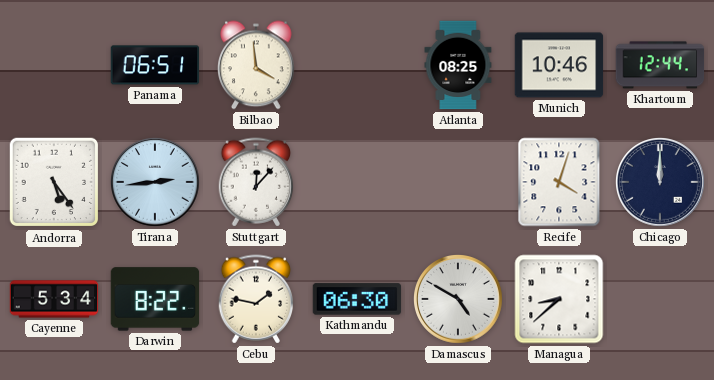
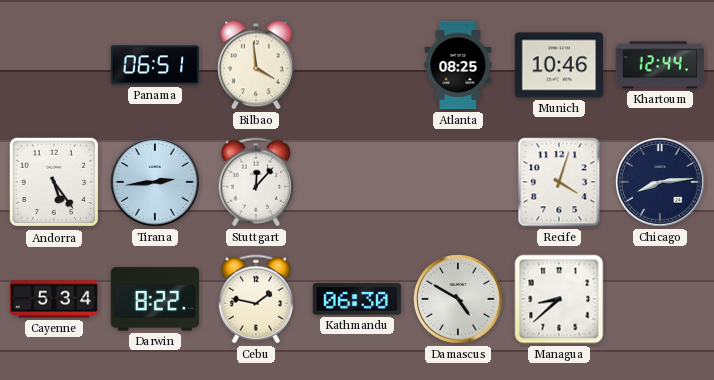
Chicago: 12:00 -> 8:14 (661, 183)
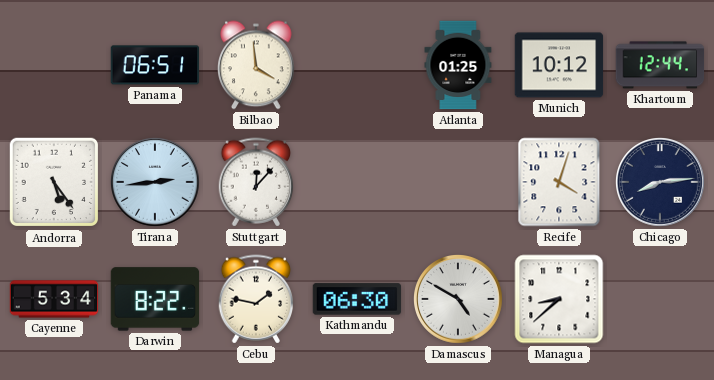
Atlanta: 08:25 -> 01:25 (458, 65)
Munich: 10:46 -> 10:12 (559, 65)
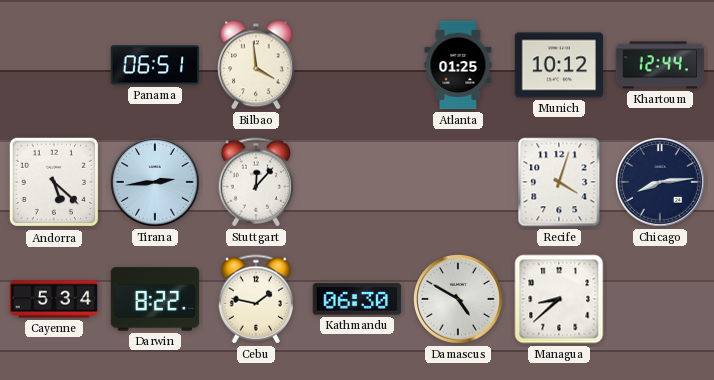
Andorra: 5:24 -> 5:22 (54, 182)
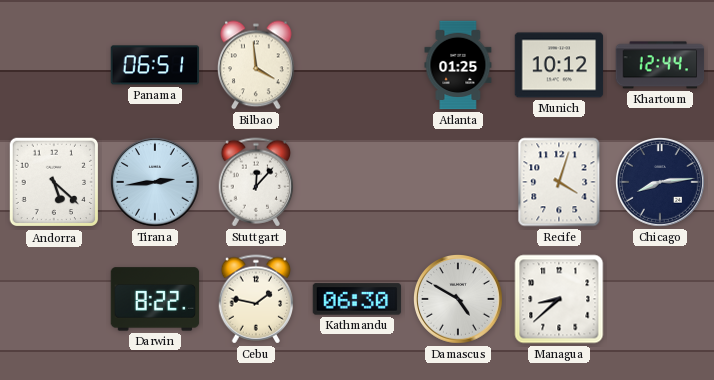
Cayenne: 5:34 -> none (54, 299)
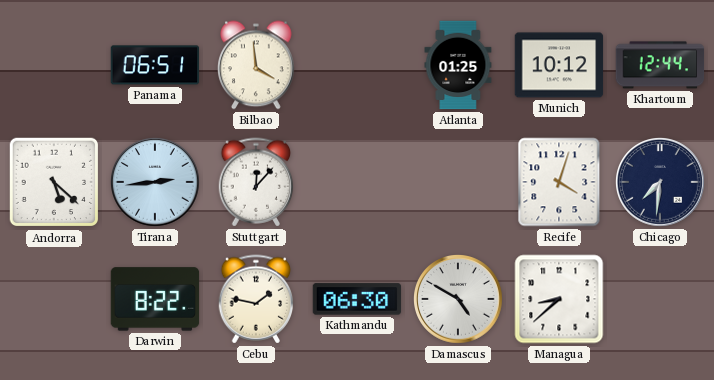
Chicago: 8:14 -> 7:31 (661, 183)
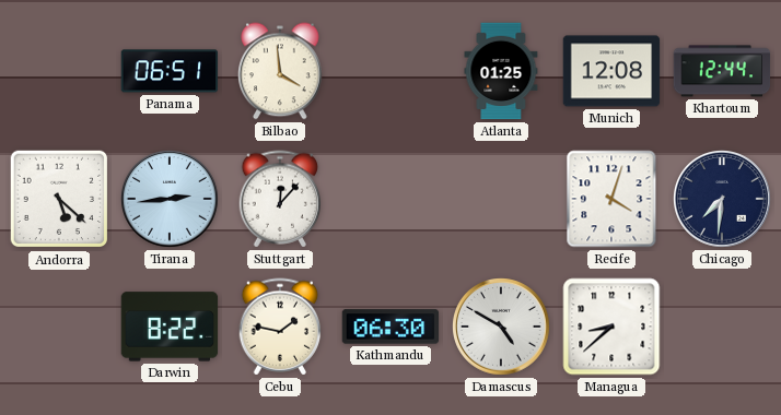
Munich: 10:12 -> 12:08 (611, 71)
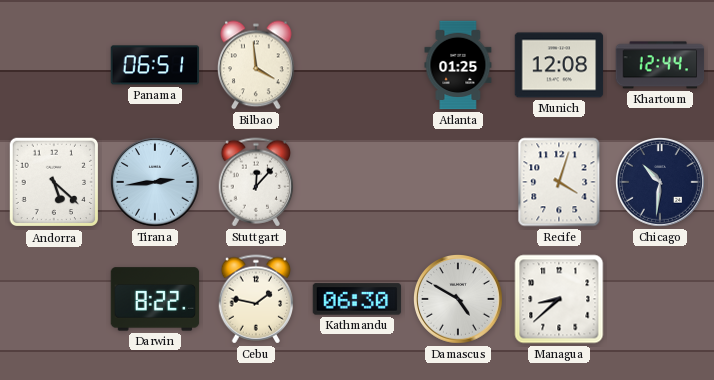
Chicago: 7:31 -> 10:31 (661, 183)
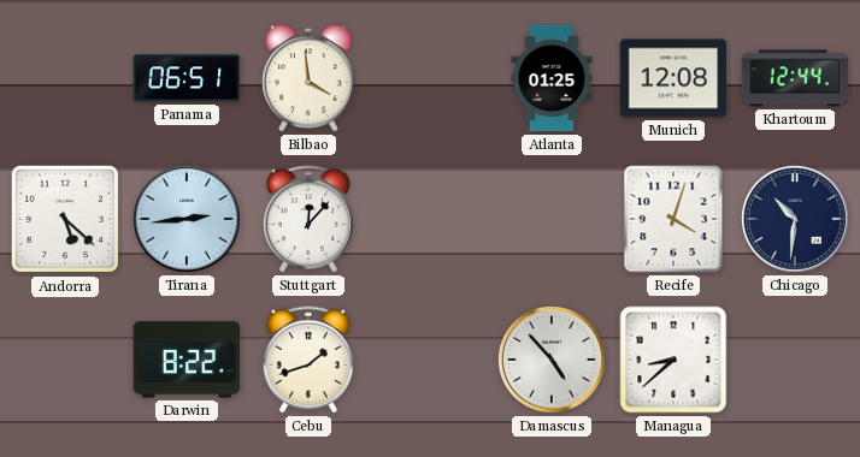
Cebu: 1:47 -> 1:42 (308, 360)
Kathmandu: 06:30 -> none (357, 299)
Damascus: 4:50 -> 4:53 (553, 361)
